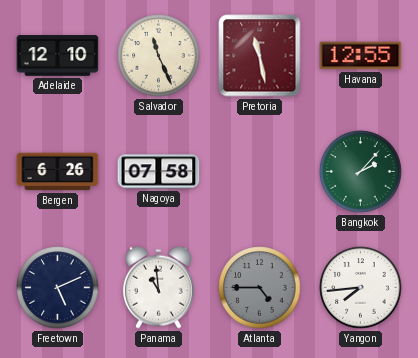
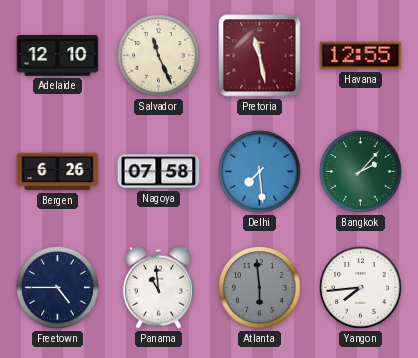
Delhi: none -> 7:29 (260, 172)
Freetown: 5:11 -> 4:45 (58, 288)
Atlanta: 4:45 -> 5:59 (260, 288)
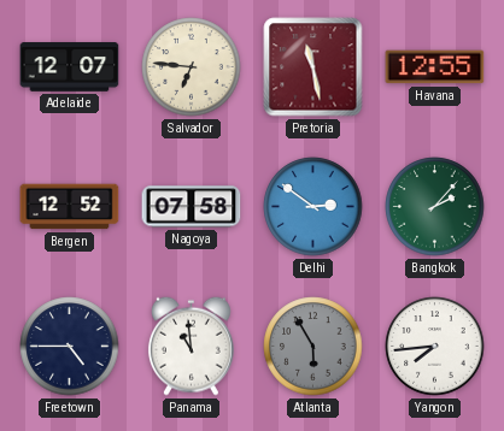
Adelaide: 12:10 -> 12:07 (70, 67)
Salvador: 11:26 -> 6:46 (192, 67)
Bergen: 6:26 -> 12:52 (70, 207)
Delhi: 7:29 -> 2:51 (313, 207)
Atlanta: 5:59 -> 5:55 (313, 347)
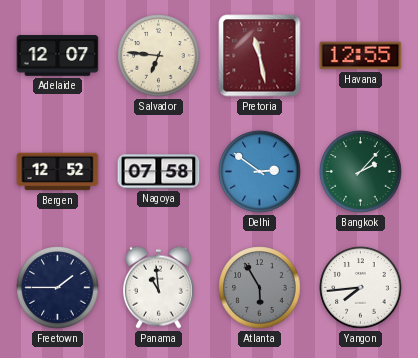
Freetown: 4:45 -> 1:45 (58, 288)
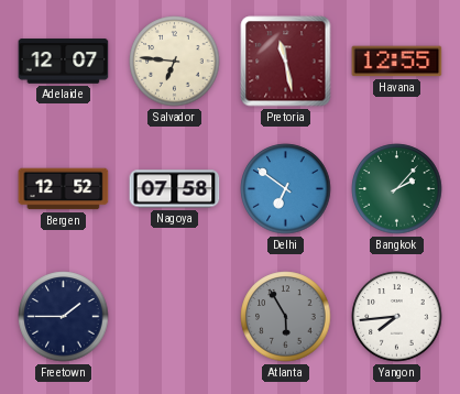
Delhi: 2:51 -> 6:51 (286, 189)
Panama: 10:59 -> none (158, 287)
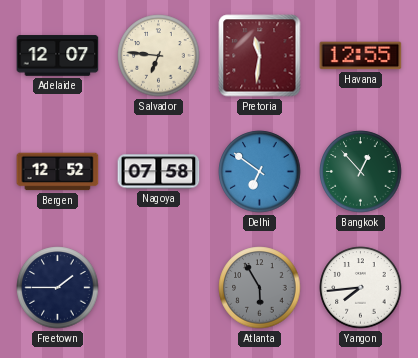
Pretoria: 11:28 -> 11:31 (260, 56)
Bangkok: 2:07 -> 12:53 (361, 172)
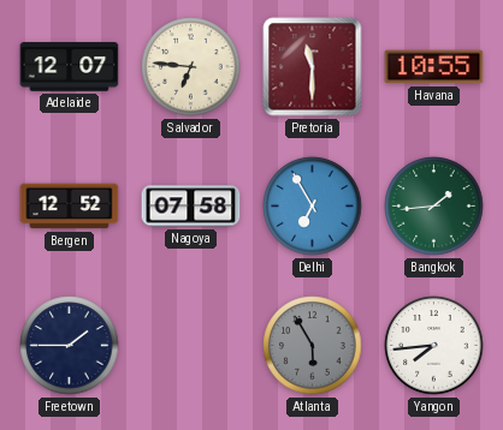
Pretoria: 11:31 -> 11:30 (313, 67)
Havana: 12:55 -> 10:55 (434, 67)
Delhi: 6:51 -> 6:55 (313, 207)
Bangkok: 12:53 -> 1:44 (434, 207)
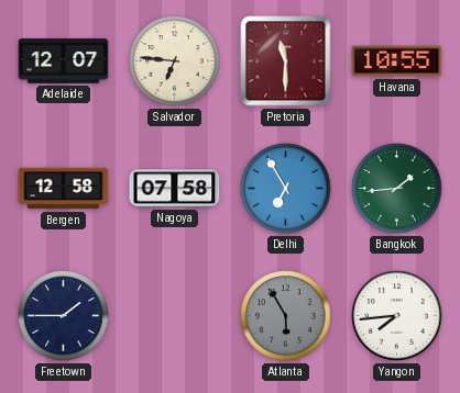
Bergen: 12:52 -> 12:58 (64, 189)
